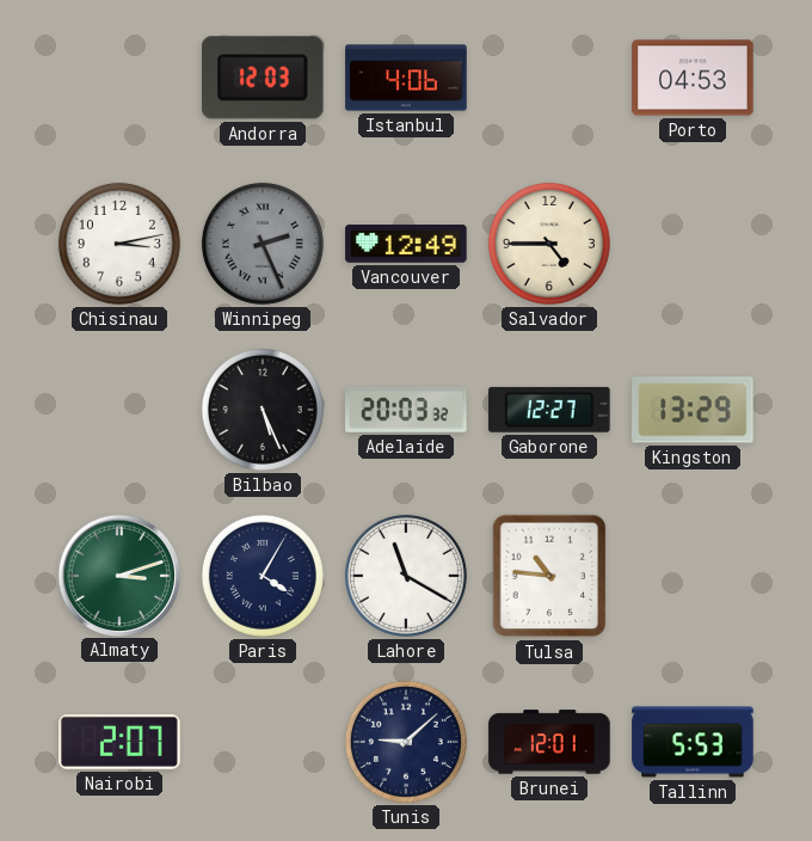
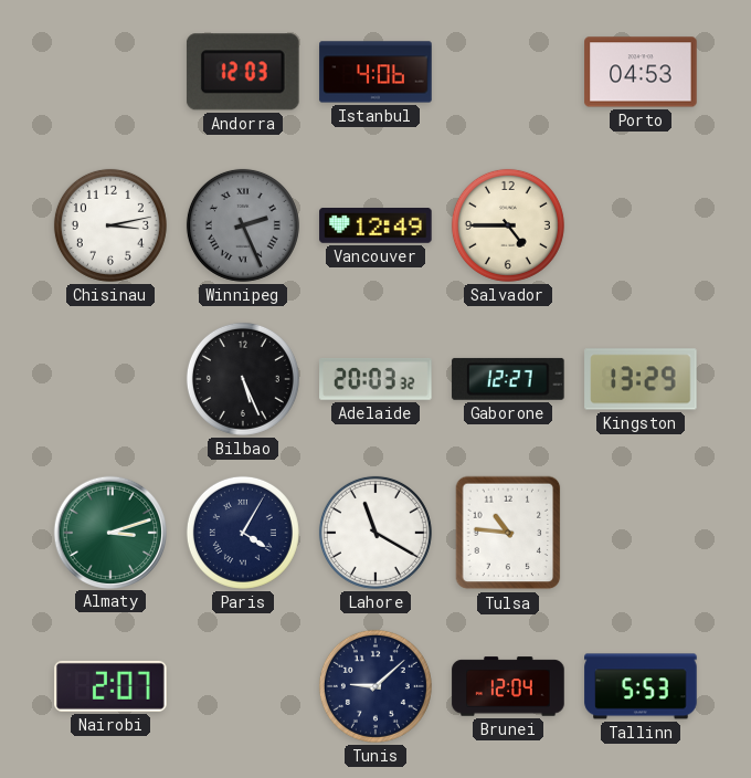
Brunei: 12:01 -> 12:04 (508, 686)
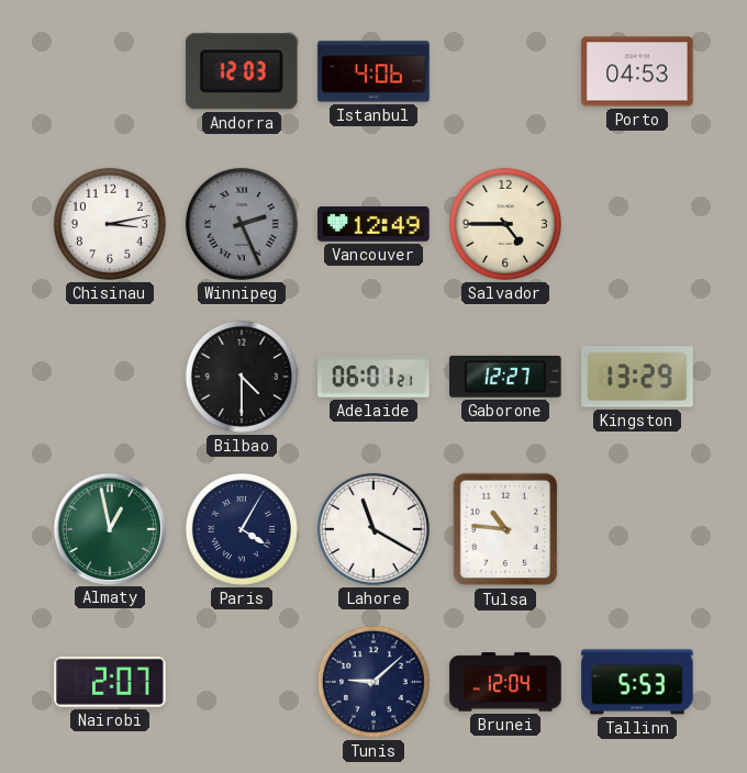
Bilbao: 5:26 -> 4:30 (242, 377)
Adelaide: 20:03 -> 06:01 (374, 377)
Almaty: 3:12 -> 12:58 (109, 528)
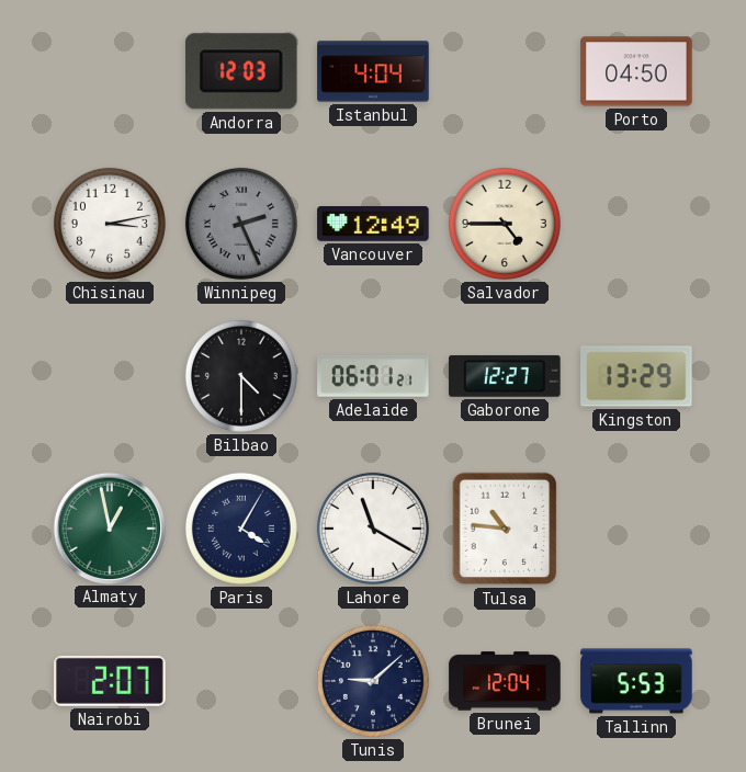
Istanbul: 4:06 -> 4:04 (373, 71)
Porto: 04:53 -> 04:50 (636, 71)
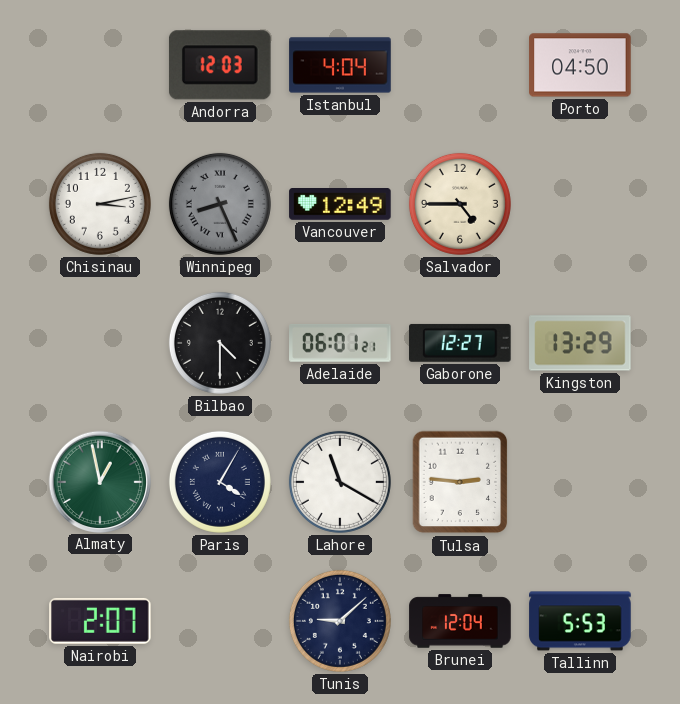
Winnipeg: 2:26 -> 8:26 (220, 204)
Tulsa: 10:46 -> 2:46 (460, 482)
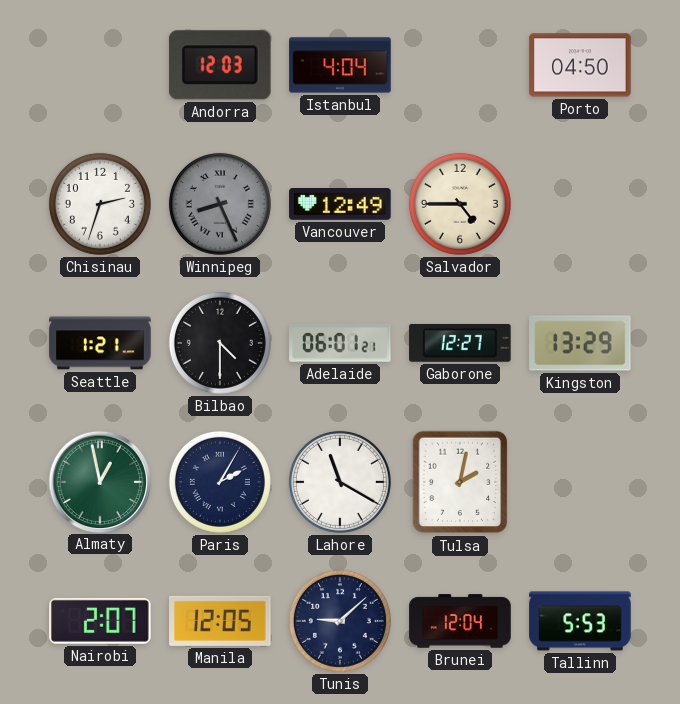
Chisinau: 3:13 -> 2:33 (100, 204)
Seattle: none -> 1:21 (100, 343)
Paris: 4:05 -> 2:05 (220, 482)
Tulsa: 2:46 -> 2:02 (460, 482)
Manila: none -> 12:05 (220, 621)
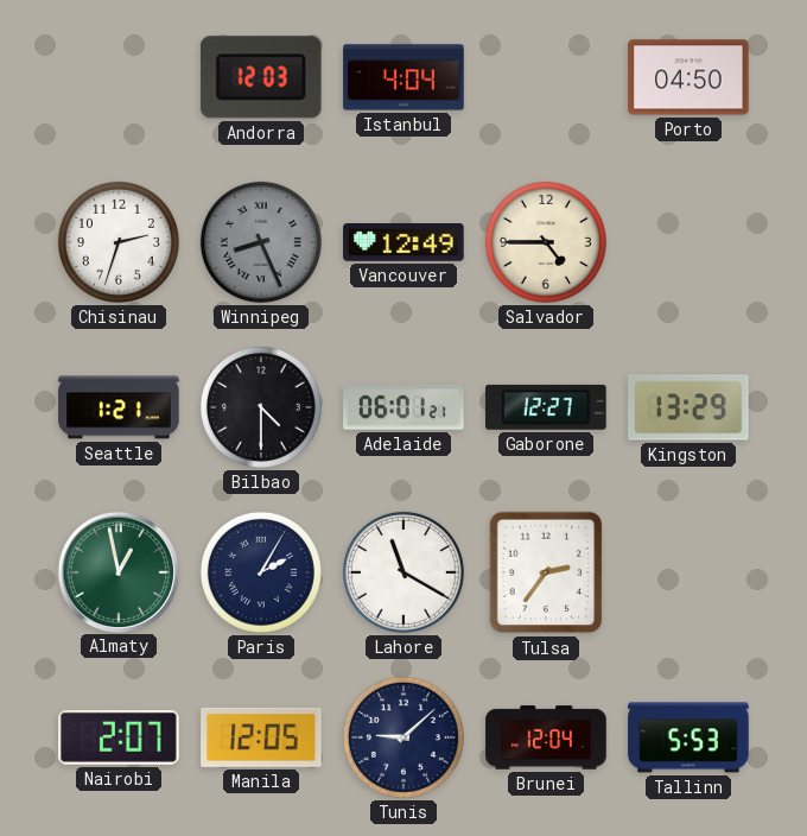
Tulsa: 2:02 -> 2:36 (546, 572)
